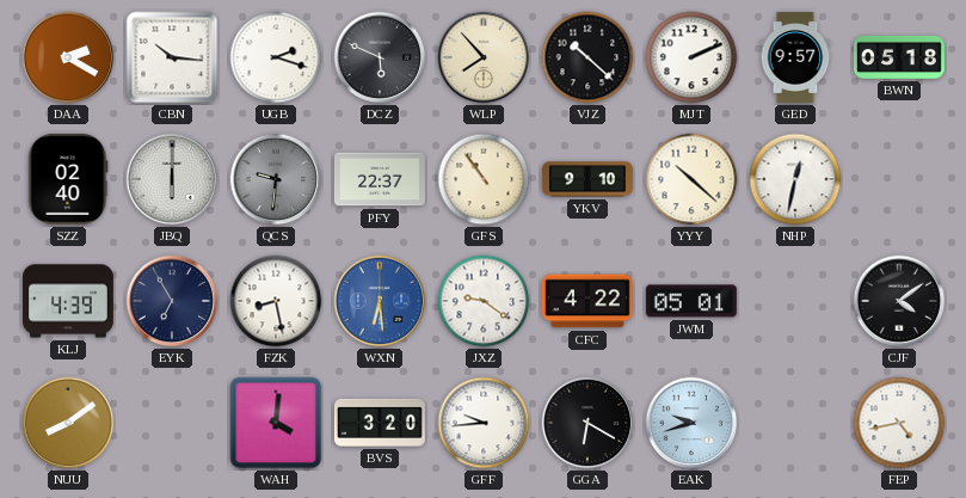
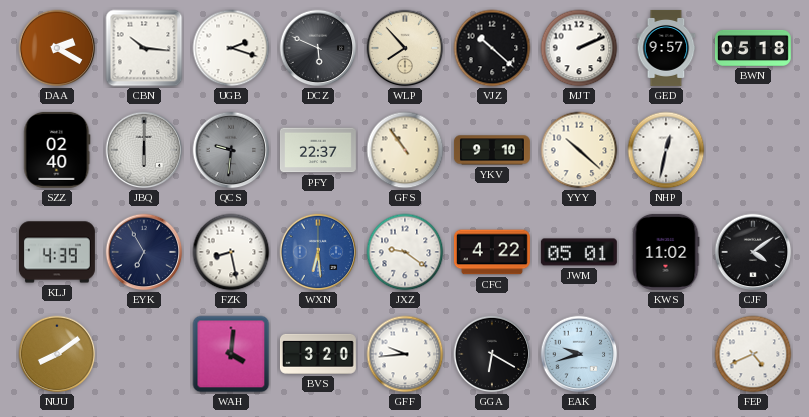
KWS: none -> 11:02 (666, 252)
FEP: 4:43 -> 4:41 (753, 354)
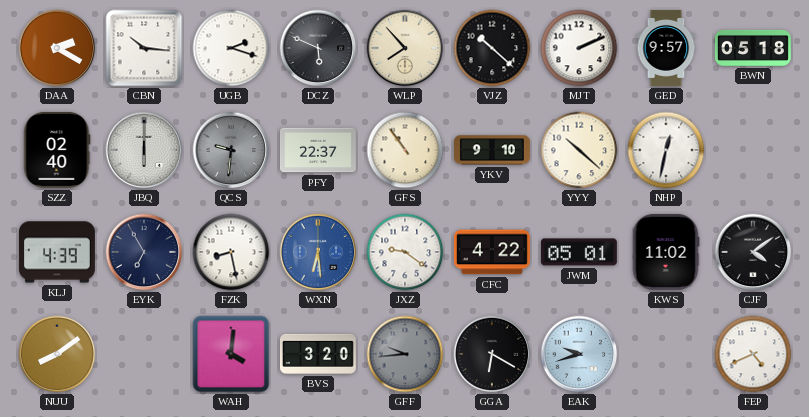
GFF dial: white -> grey (405, 354)
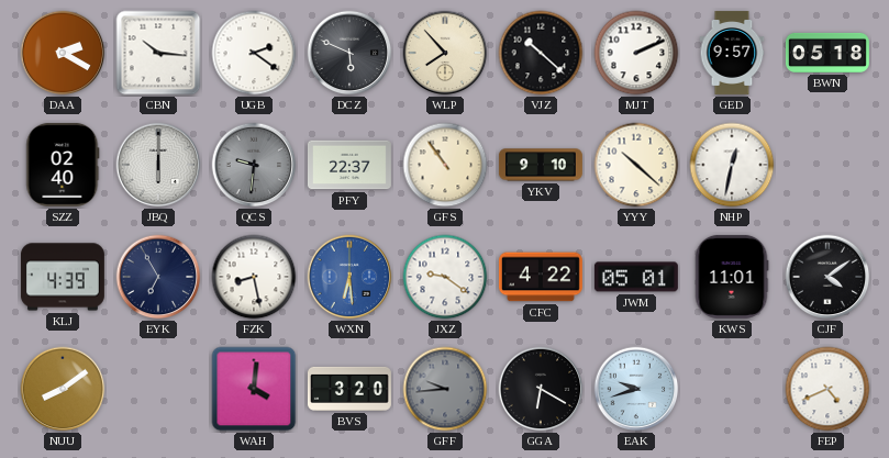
UGB: 2:18 -> 2:21 (254, 53)
KWS: 11:02 -> 11:01 (732, 277)
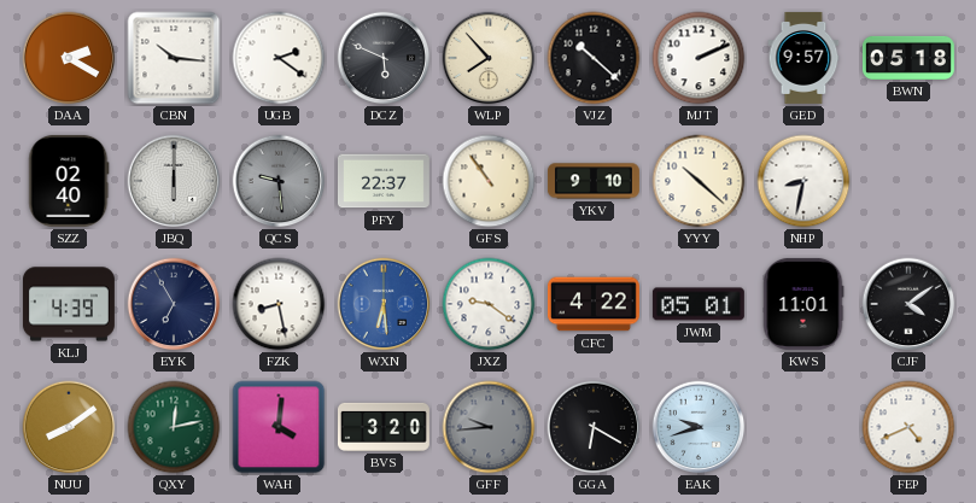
QCS: 9:31 -> 9:29 (279, 181)
NHP: 12:32 -> 8:32 (803, 181)
QXY: none -> 12:13 (174, 427)
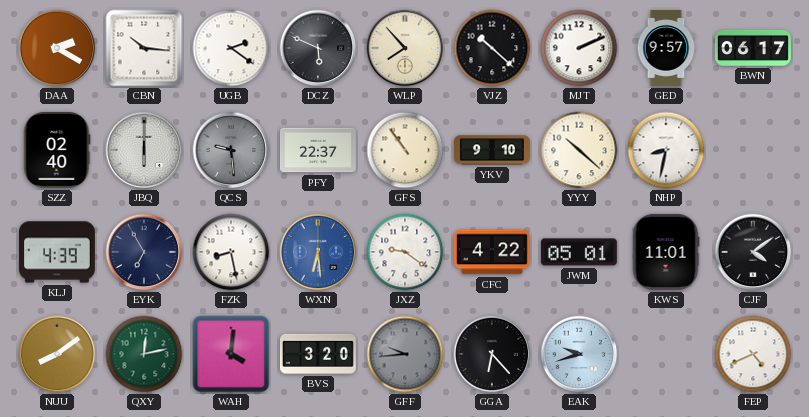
BWN: 05:18 -> 06:17 (753, 48)
GGA: 6:20 -> 6:23 (492, 354)
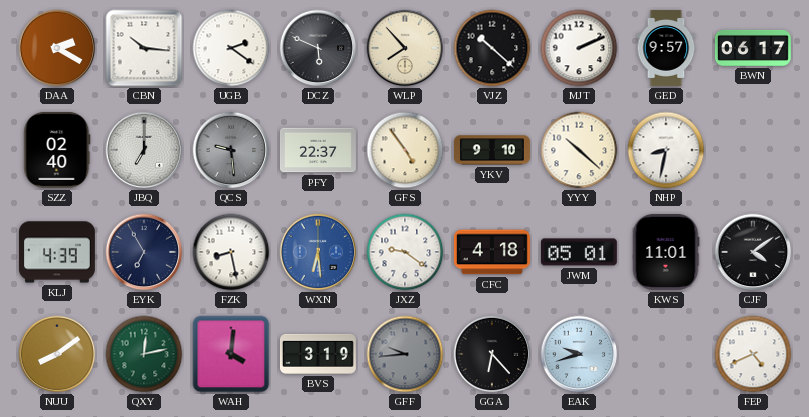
JBQ: 6:00 -> 7:00 (144, 150)
GFS: 10:54 -> 4:54 (405, 150)
CFC: 4:22 -> 4:18 (492, 252)
BVS: 3:20 -> 3:19 (318, 354)
